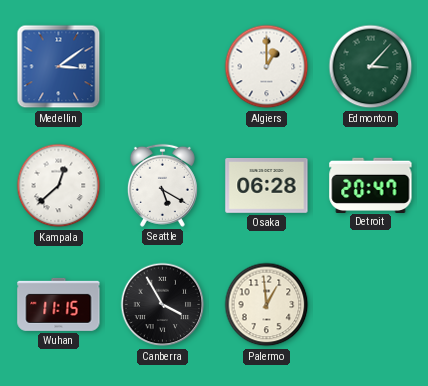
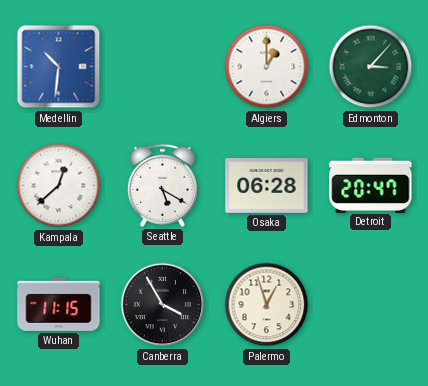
Medellin: 3:09 -> 10:31 (59, 67)
Palermo: 12:59 -> 12:57 (267, 305)
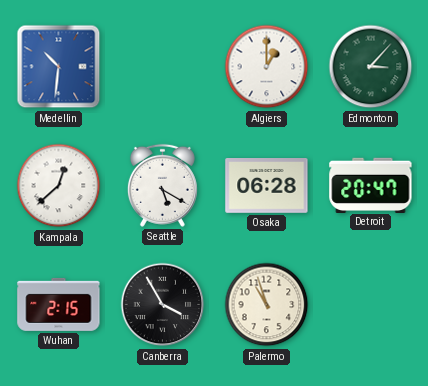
Wuhan: 11:15 -> 2:15 (59, 304)
Palermo: 12:57 -> 10:57 (267, 305)
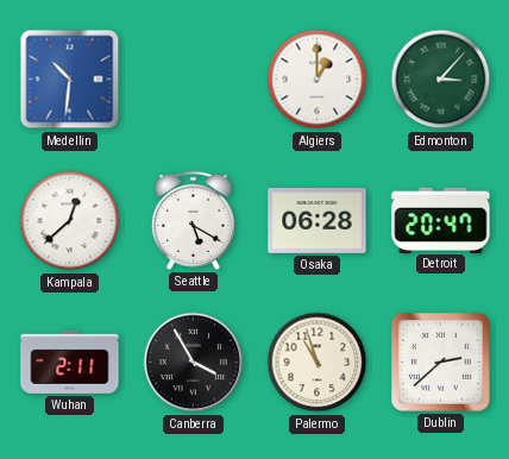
Wuhan: 2:15 -> 2:11 (70, 361)
Dublin: none -> 2:38 (441, 363)
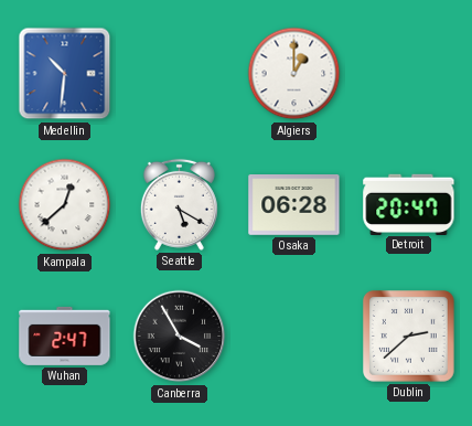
Edmonton: 3:07 -> none (441, 80)
Wuhan: 2:11 -> 2:47 (65, 336)
Palermo: 10:57 -> none (318, 363)
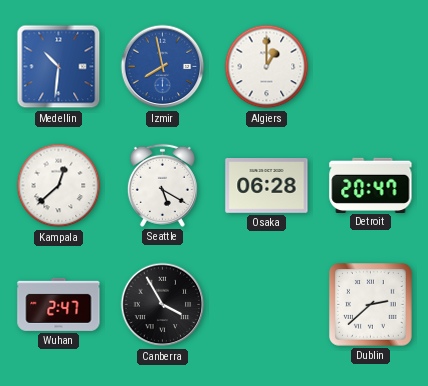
Izmir: none -> 7:58 (163, 67)
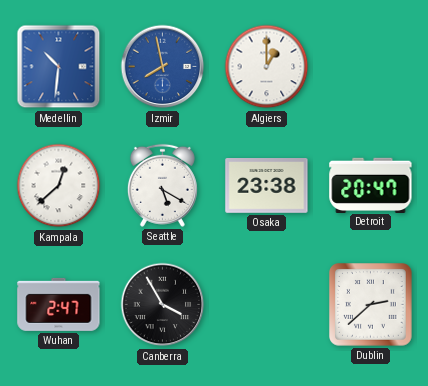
Osaka: 06:28 -> 23:38 (267, 186)
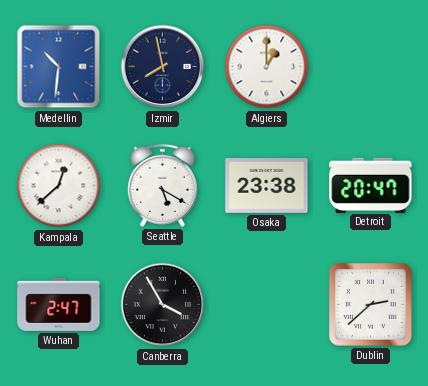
Izmir dial: blue -> navy (163, 67)
